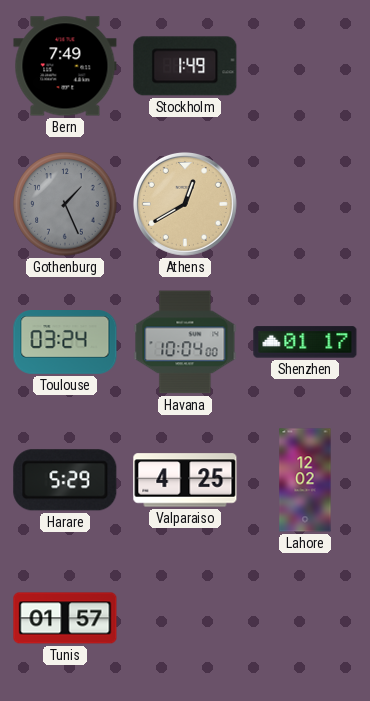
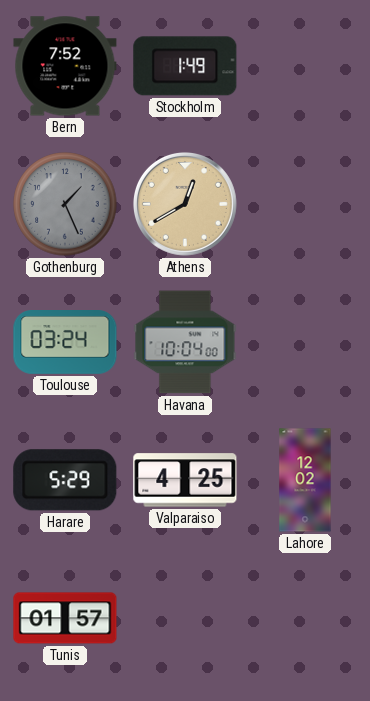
Bern: 7:49 -> 7:52 (65, 66)
Shenzhen: 01:17 -> none (305, 342)
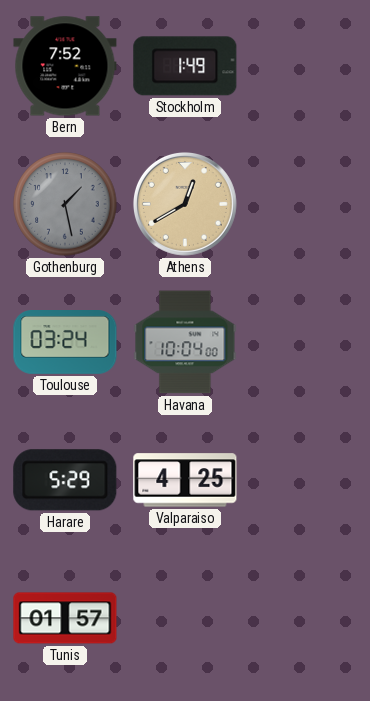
Gothenburg: 1:26 -> 1:28 (65, 204)
Lahore: 12:02 -> none (305, 480)
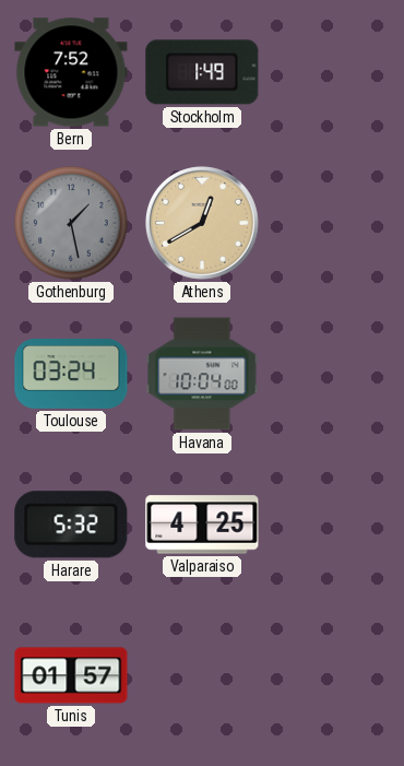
Harare: 5:29 -> 5:32 (71, 525)
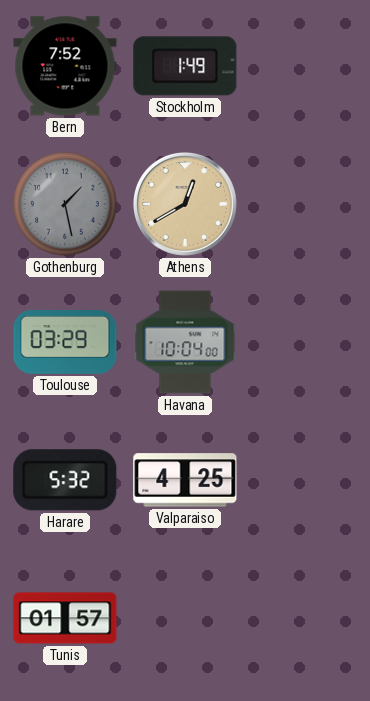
Toulouse: 03:24 -> 03:29 (65, 343)
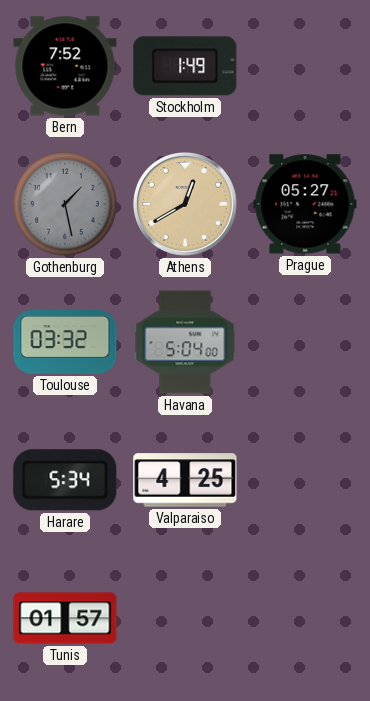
Prague: none -> 05:27 (305, 204)
Toulouse: 03:29 -> 03:32 (65, 343)
Havana: 10:04 -> 5:04 (185, 342)
Harare: 5:32 -> 5:34 (65, 480)
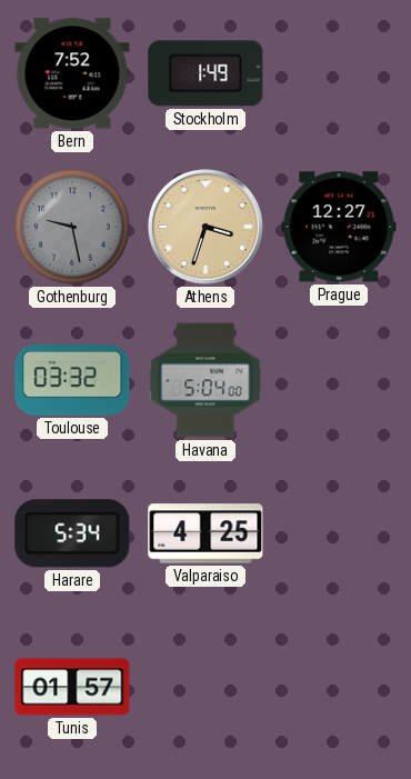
Gothenburg: 1:28 -> 9:28 (72, 227)
Athens: 12:40 -> 3:33 (205, 227)
Prague: 05:27 -> 12:27 (339, 227)
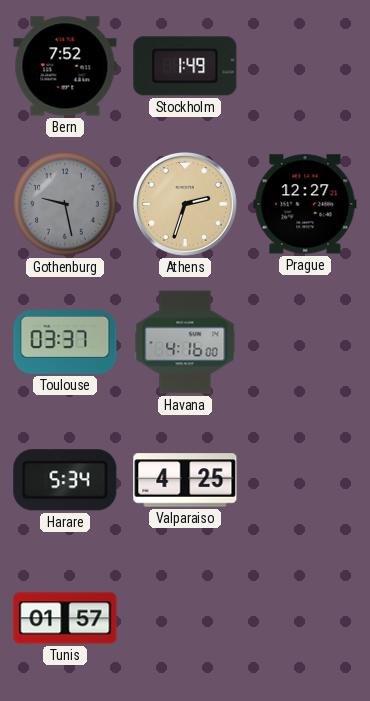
Athens: 3:33 -> 2:33 (185, 204)
Toulouse: 03:32 -> 03:37 (65, 343)
Havana: 5:04 -> 4:16 (185, 342)
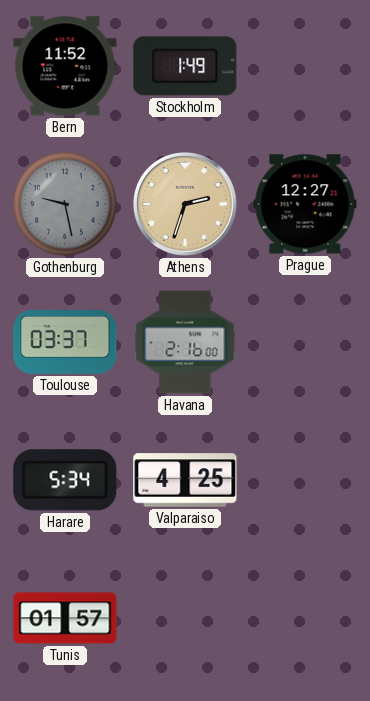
Bern: 7:52 -> 11:52 (65, 66)
Havana: 4:16 -> 2:16 (185, 342)
